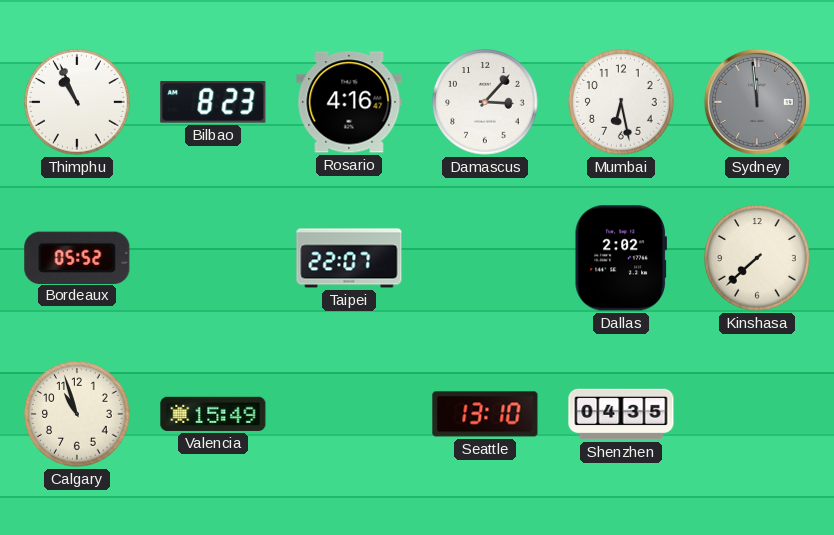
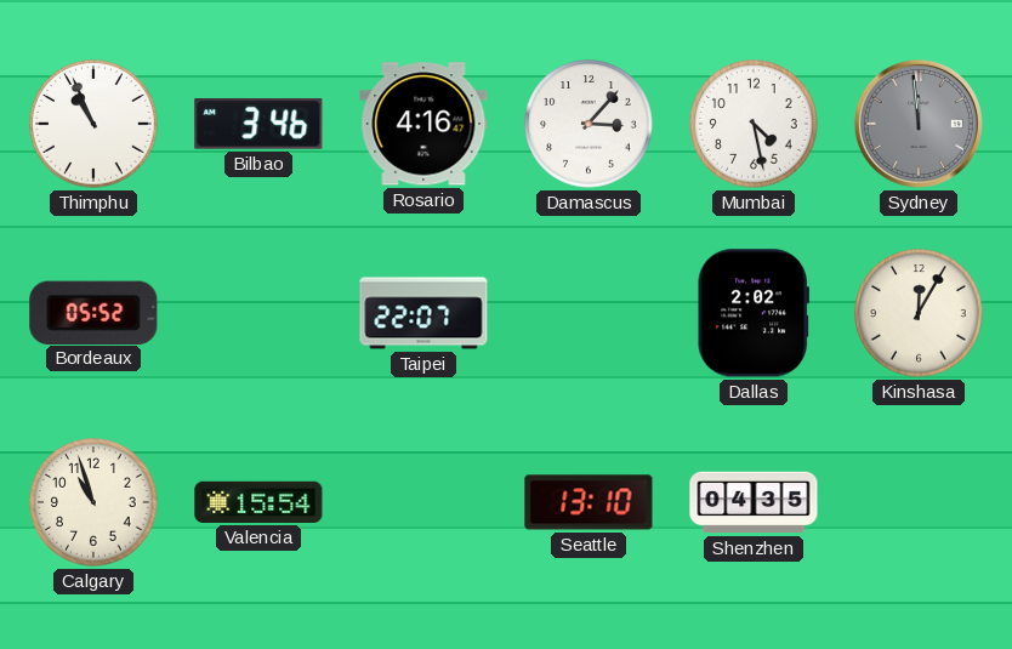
Bilbao: 8:23 -> 3:46 (258, 124)
Mumbai: 6:28 -> 4:28 (754, 124)
Kinshasa: 7:38 -> 12:05 (919, 313)
Valencia: 15:49 -> 15:54 (258, 502)
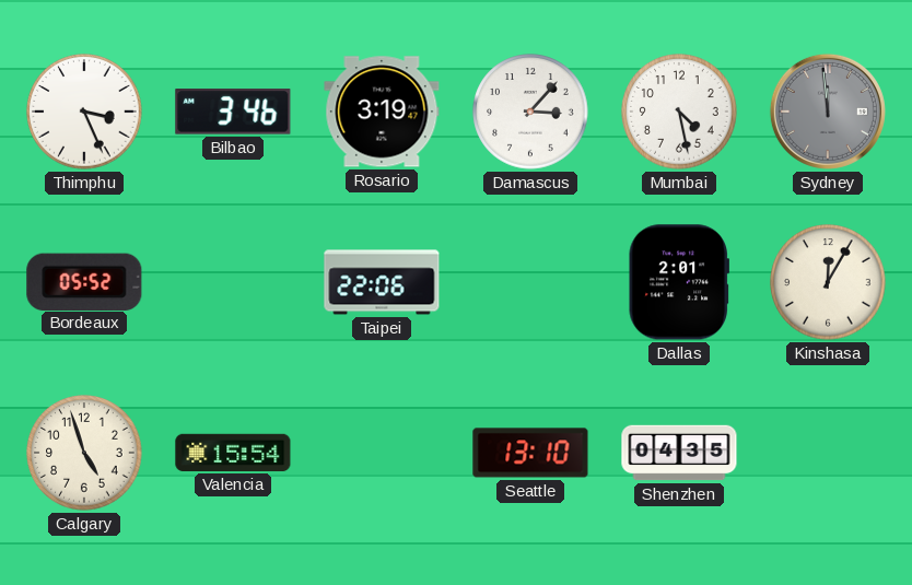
Thimphu: 10:56 -> 3:26 (84, 112)
Rosario: 4:16 -> 3:19 (382, 112)
Taipei: 22:07 -> 22:06 (382, 282)
Dallas: 2:02 -> 2:01 (679, 282)
Calgary: 10:57 -> 4:57 (84, 453)
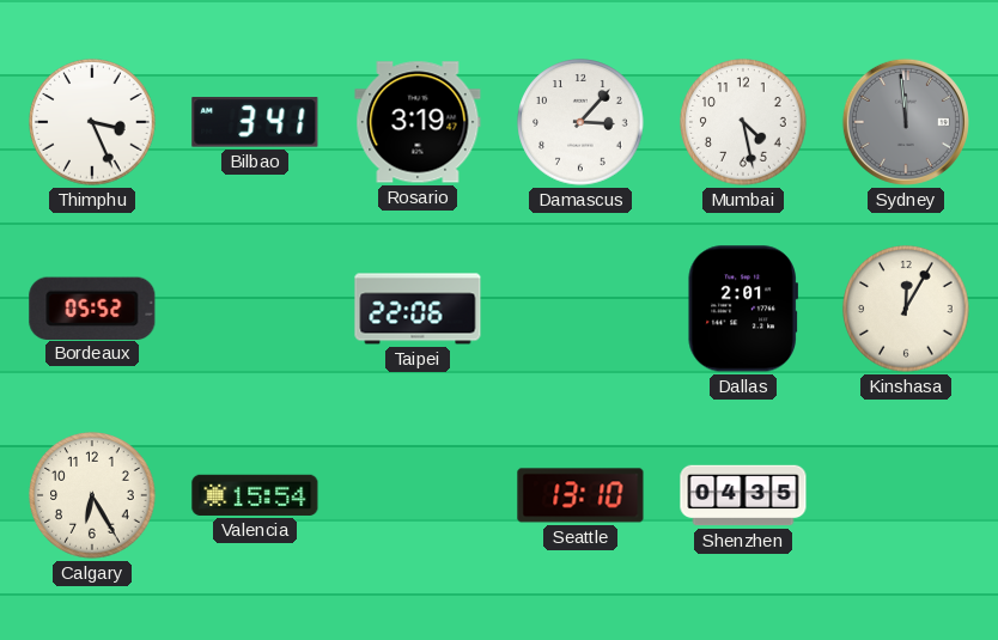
Bilbao: 3:46 -> 3:41 (255, 122)
Calgary: 4:57 -> 6:25 (92, 495)
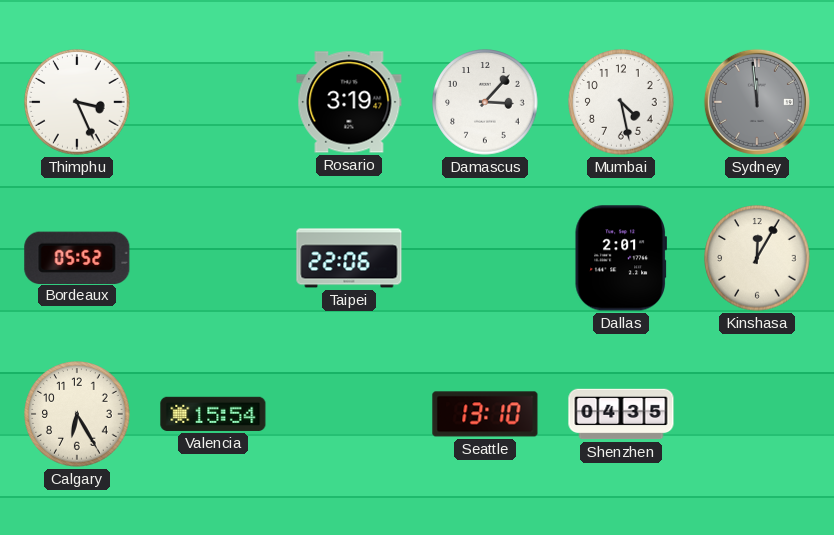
Bilbao: 3:41 -> none (255, 122)
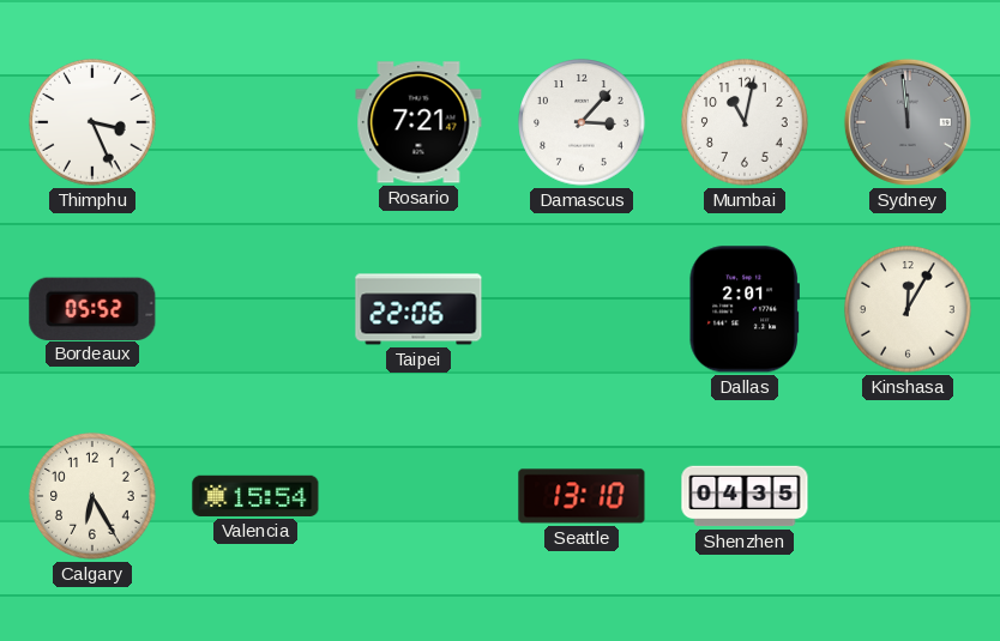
Rosario: 3:19 -> 7:21 (418, 122)
Mumbai: 4:28 -> 11:02 (745, 122)
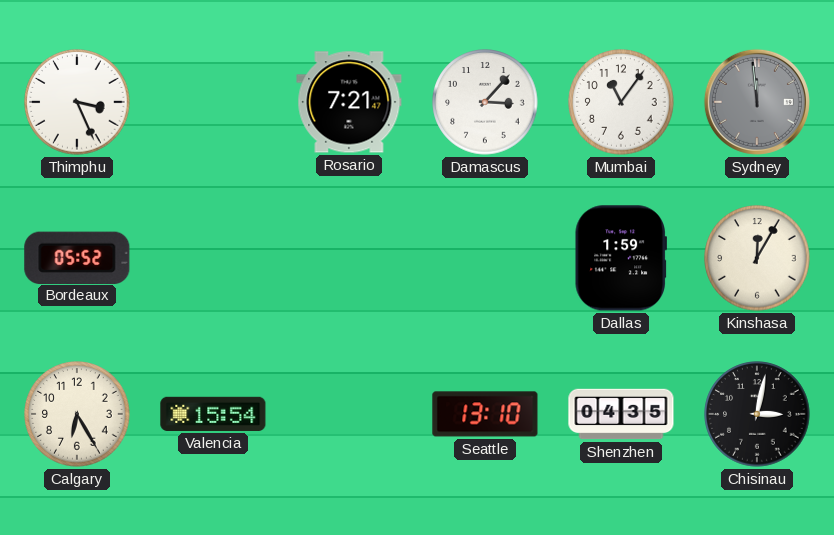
Mumbai: 11:02 -> 11:06 (621, 102)
Taipei: 22:06 -> none (418, 309)
Dallas: 2:01 -> 1:59 (621, 258)
Chisinau: none -> 3:02 (757, 414)
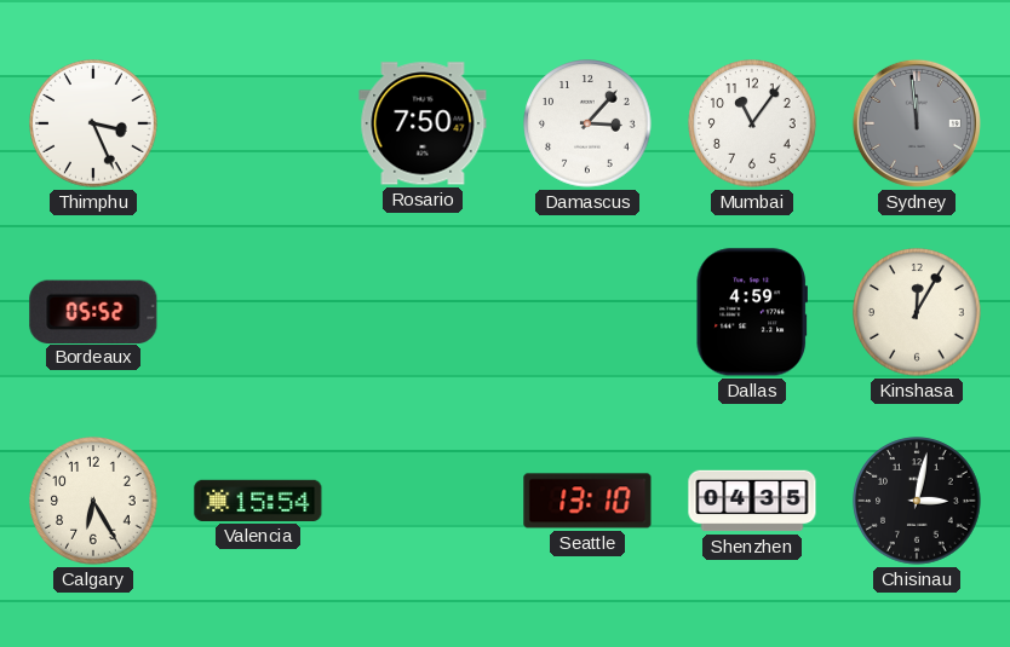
Rosario: 7:21 -> 7:50 (423, 123)
Dallas: 1:59 -> 4:59 (752, 312)
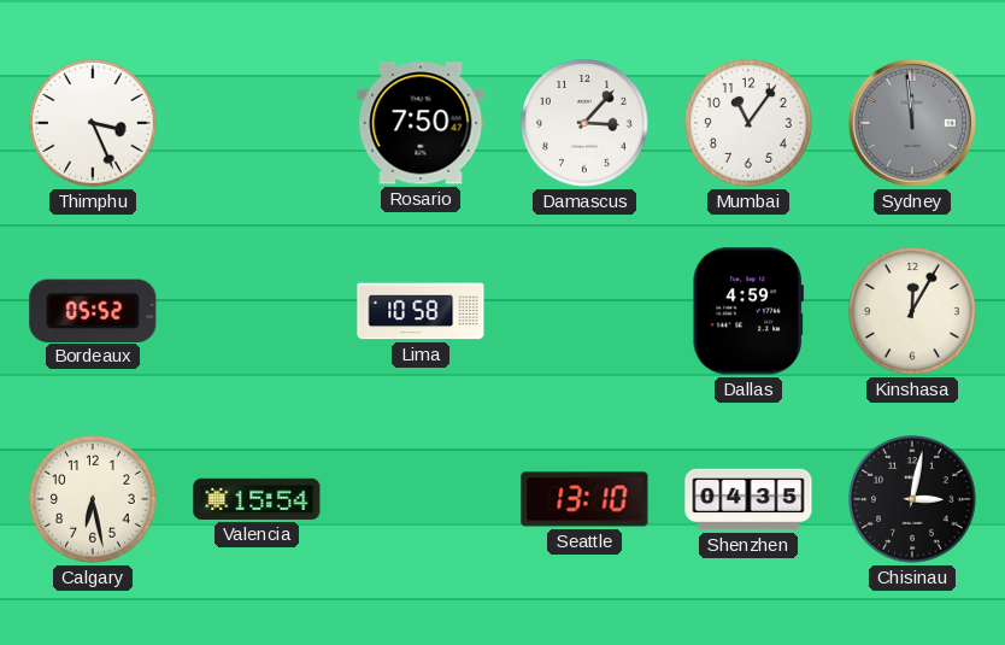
Lima: none -> 10:58 (421, 311)
Calgary: 6:25 -> 6:28 (93, 499)
